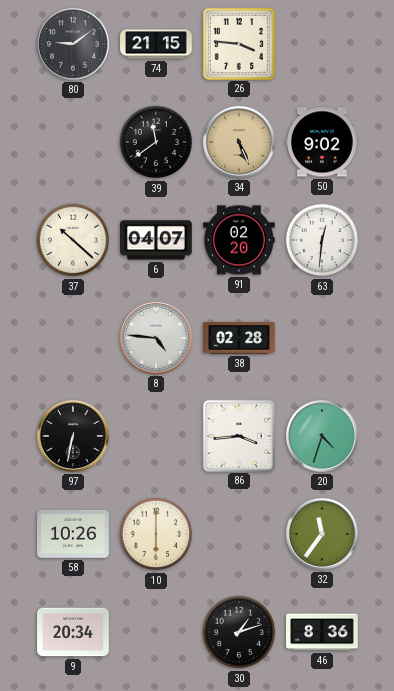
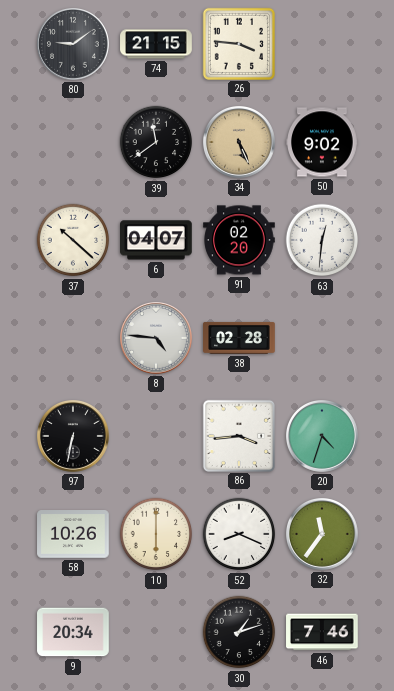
52: none -> 8:19 (239, 534)
46: 8:36 -> 7:46 (322, 632)
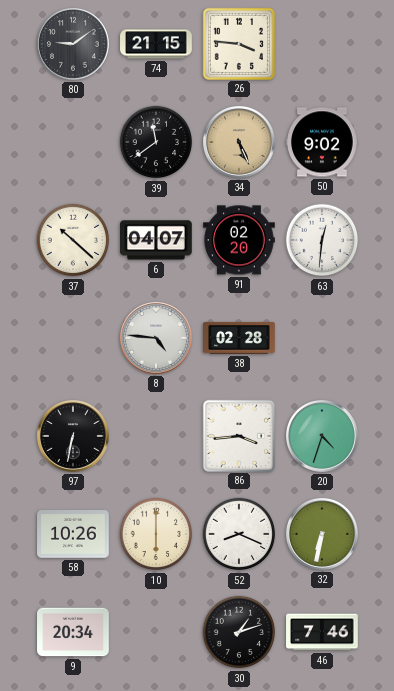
32: 11:36 -> 6:32 (323, 535)
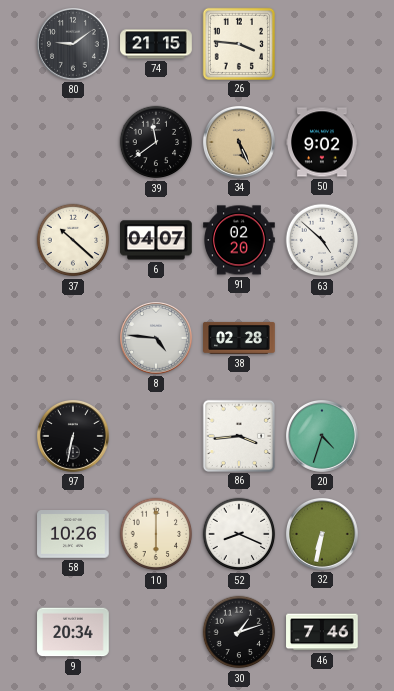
63: 12:31 -> 4:52 (322, 240)
